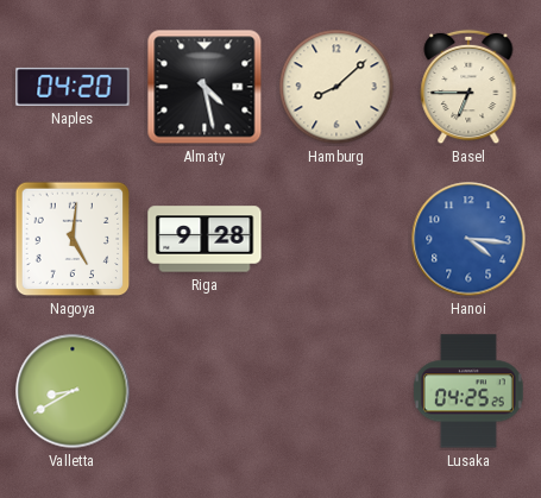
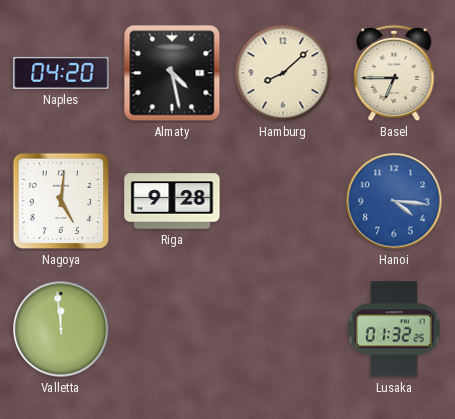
Valletta: 8:40 -> 11:59 (61, 329)
Lusaka: 04:25 -> 01:32 (394, 329)
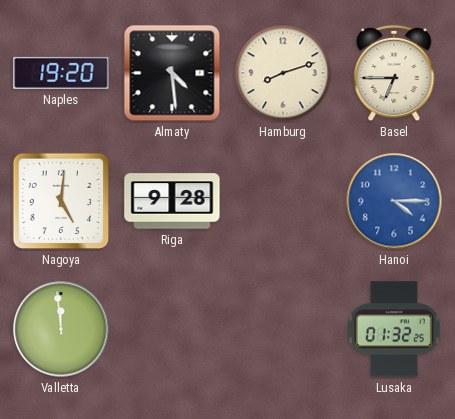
Naples: 04:20 -> 19:20 (61, 73)
Almaty: 4:28 -> 4:29 (172, 73)
Hamburg: 8:08 -> 8:12 (283, 73)
Hanoi: 4:16 -> 4:15 (394, 201)
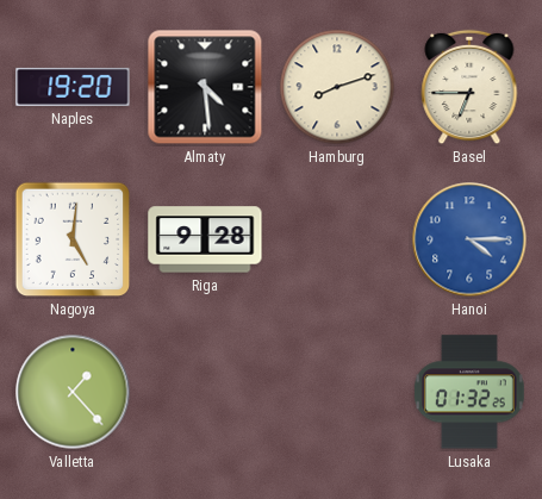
Valletta: 11:59 -> 1:23 (73, 392)
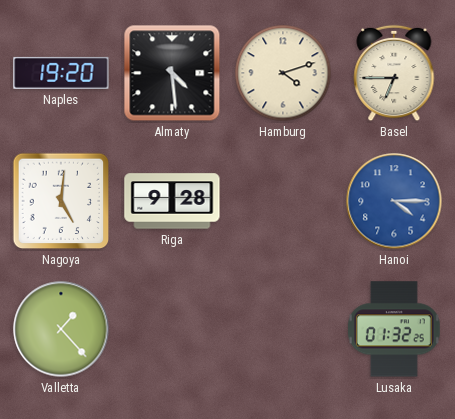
Hamburg: 8:12 -> 4:12 (283, 73)
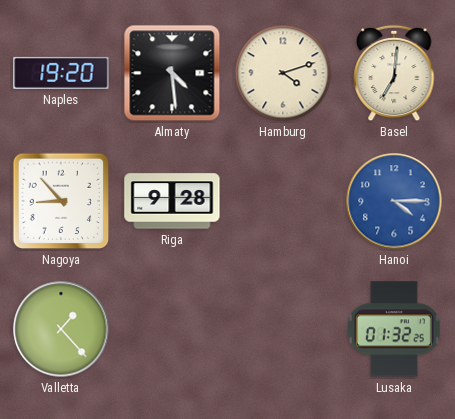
Basel: 6:45 -> 7:01 (394, 73)
Nagoya: 5:01 -> 8:53 (61, 201)
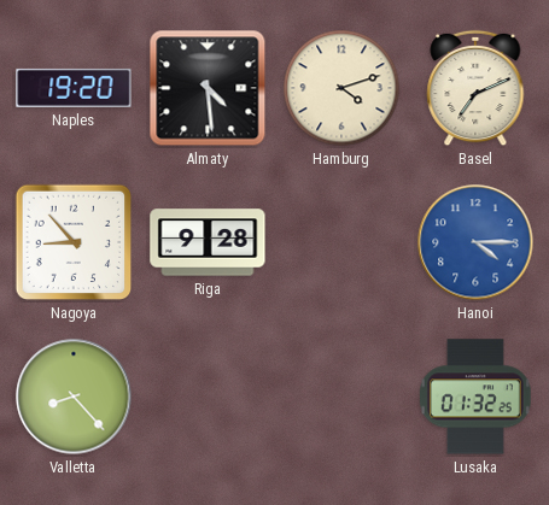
Basel: 7:01 -> 7:11 (475, 88)
Valletta: 1:23 -> 8:23 (74, 397)
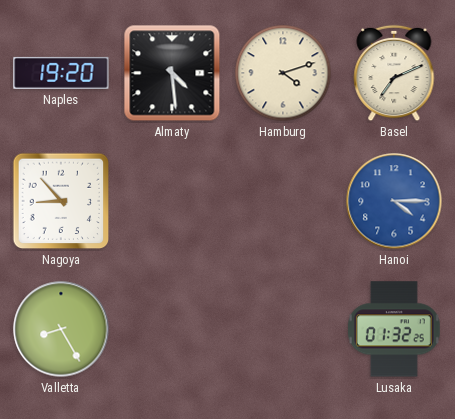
Riga: 9:28 -> none (208, 242)
Valletta: 8:23 -> 8:25 (61, 329)
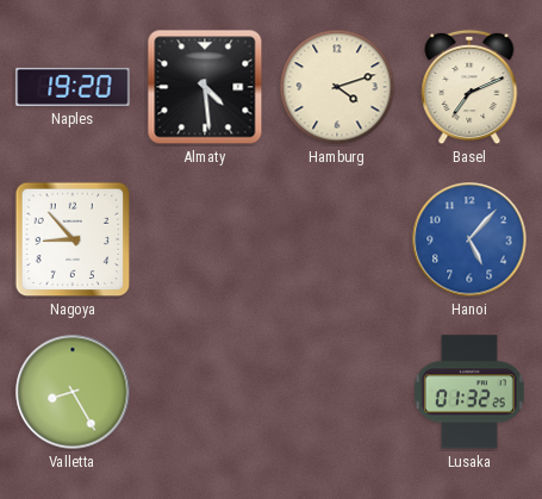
Hanoi: 4:15 -> 5:07 (469, 239)
